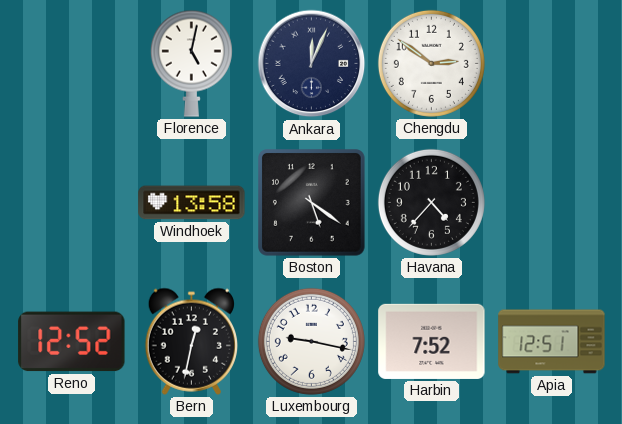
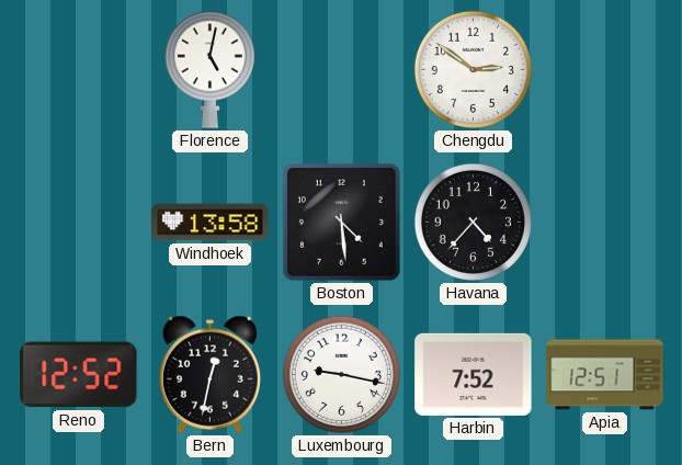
Ankara: 12:04 -> none (312, 64)
Boston: 5:21 -> 4:29 (342, 223)
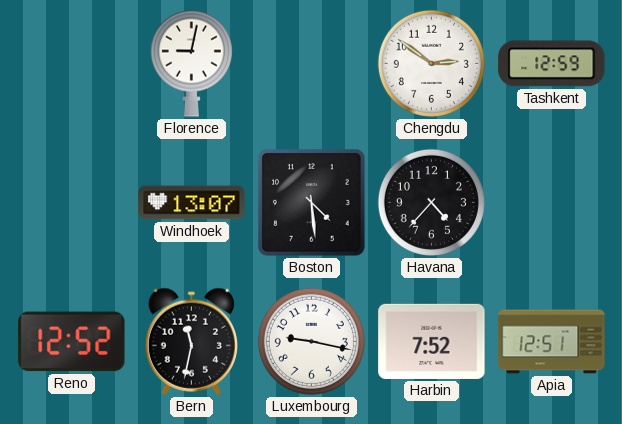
Florence: 5:02 -> 9:02 (191, 63)
Tashkent: none -> 12:59 (552, 64)
Windhoek: 13:58 -> 13:07 (192, 203)
Bern: 12:32 -> 11:32 (191, 341)
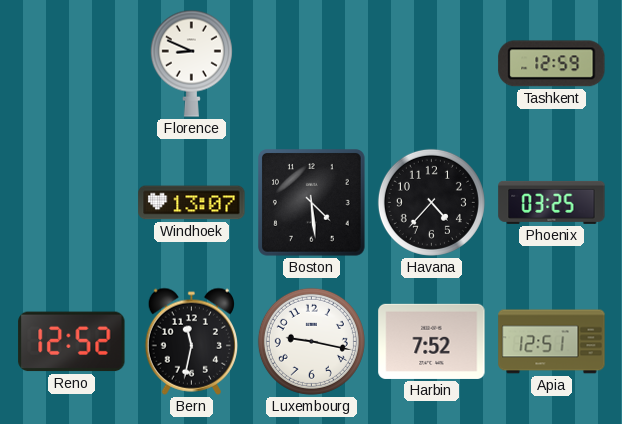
Florence: 9:02 -> 8:49 (191, 63)
Chengdu: 2:51 -> none (431, 63)
Phoenix: none -> 03:25 (552, 202)
